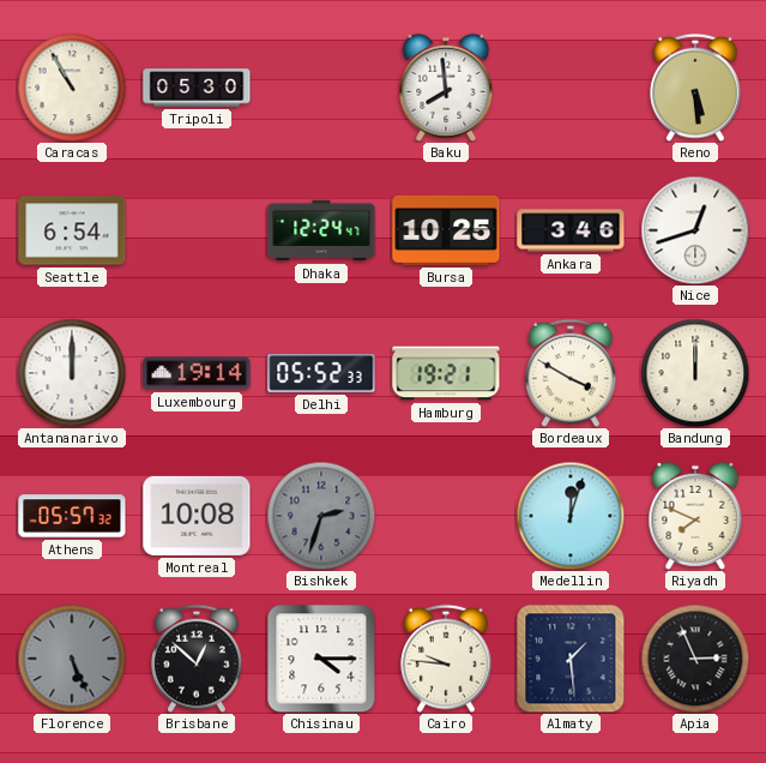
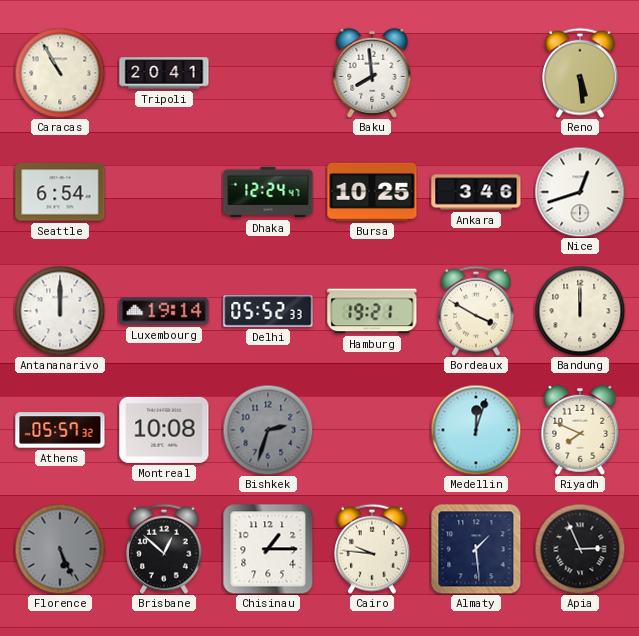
Tripoli: 05:30 -> 20:41 (164, 73)
Chisinau: 4:15 -> 1:15 (268, 549)
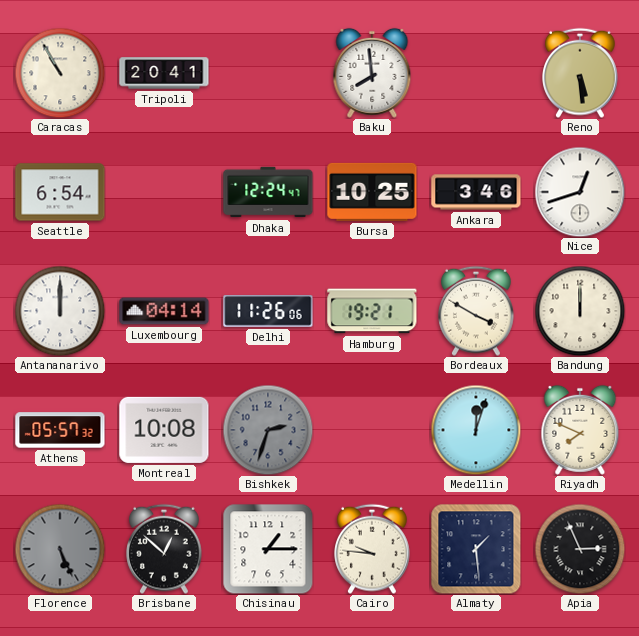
Luxembourg: 19:14 -> 04:14 (164, 311)
Delhi: 05:52 -> 11:26 (268, 311)
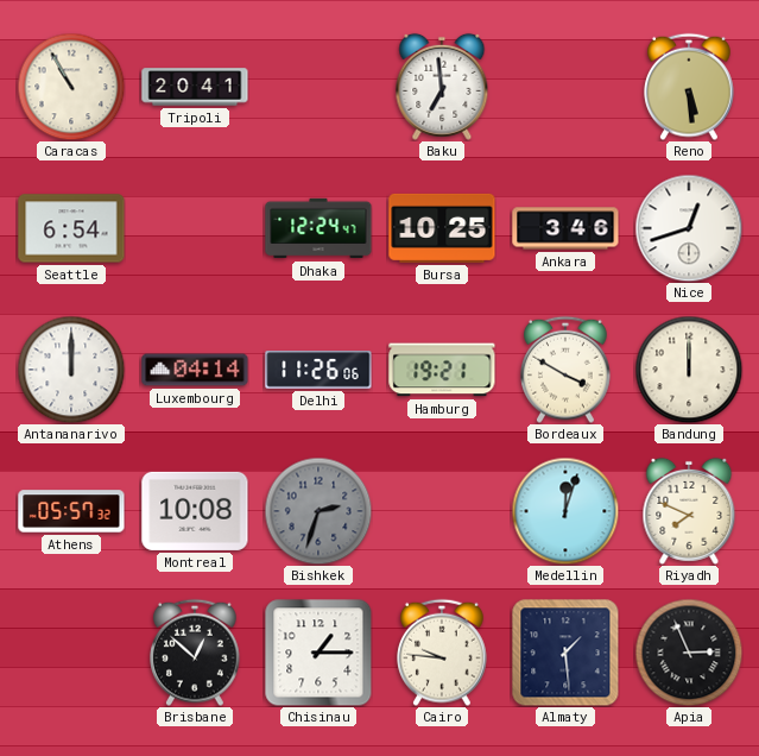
Baku: 7:59 -> 6:59 (442, 87)
Florence: 5:26 -> none (60, 549)
